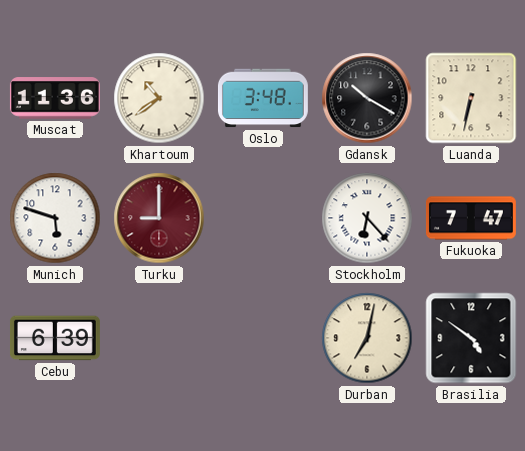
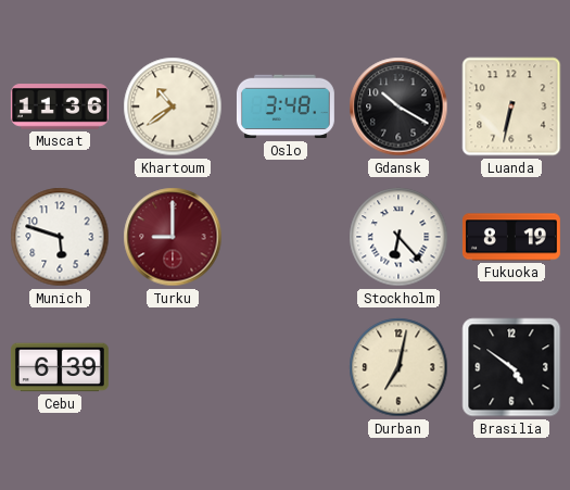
Fukuoka: 7:47 -> 8:19 (511, 237)
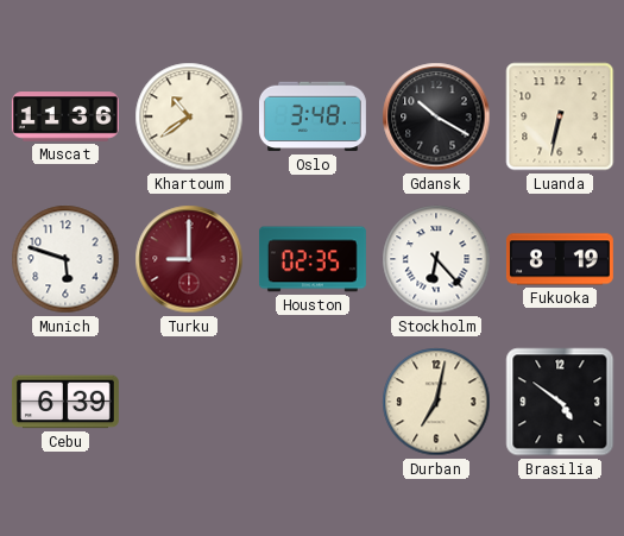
Houston: none -> 02:35 (313, 259)
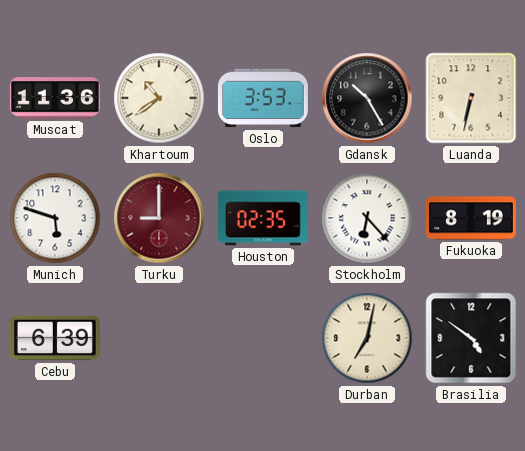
Oslo: 3:48 -> 3:53 (263, 98)
Gdansk: 10:20 -> 10:25 (367, 98)
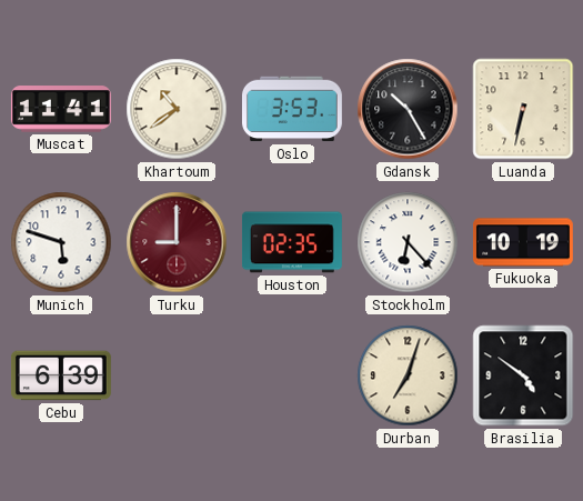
Muscat: 11:36 -> 11:41 (61, 109)
Fukuoka: 8:19 -> 10:19 (523, 242)
Durban: 7:02 -> 7:03 (408, 375)
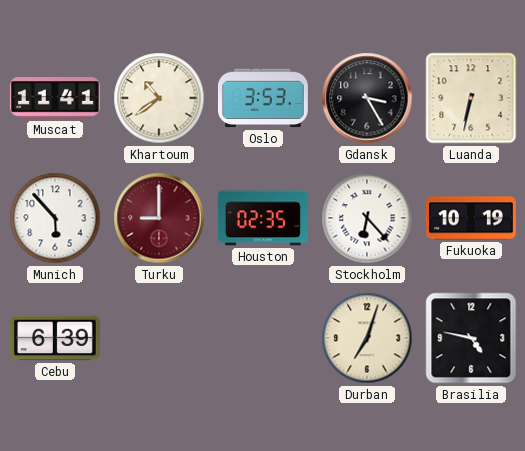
Gdansk: 10:25 -> 3:25 (367, 98)
Munich: 5:48 -> 5:53 (55, 218)
Brasilia: 4:51 -> 4:47 (471, 338)
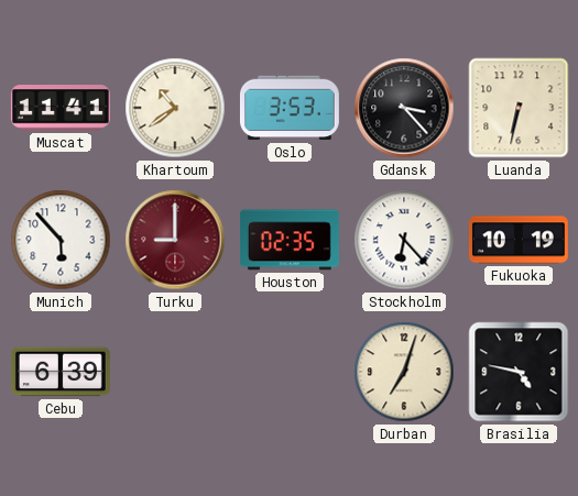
Gdansk: 3:25 -> 3:23 (404, 108)
